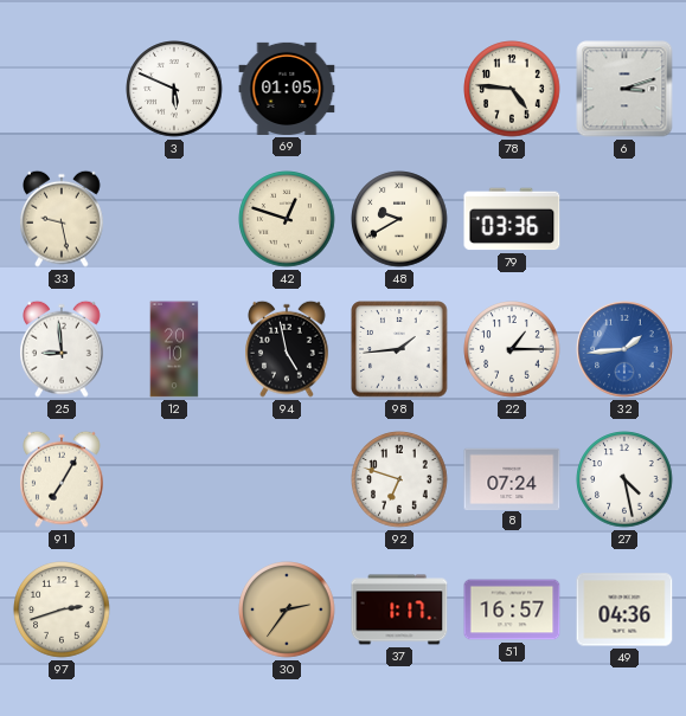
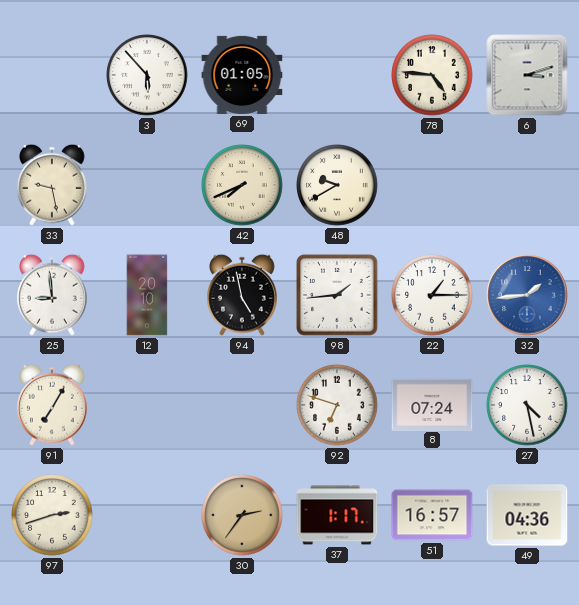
3: 5:49 -> 5:53 (147, 75)
42: 12:48 -> 7:41 (242, 185)
79: 03:36 -> none (512, 219)
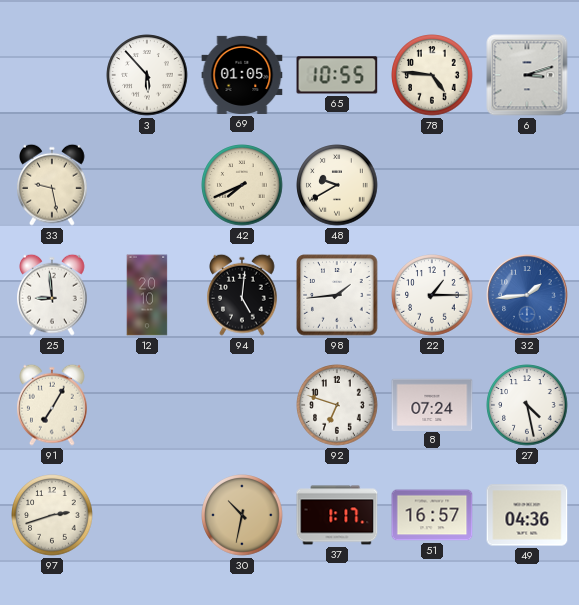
65: none -> 10:55 (337, 75)
94: 4:58 -> 5:01 (243, 295)
30: 2:36 -> 10:32 (242, 515)
